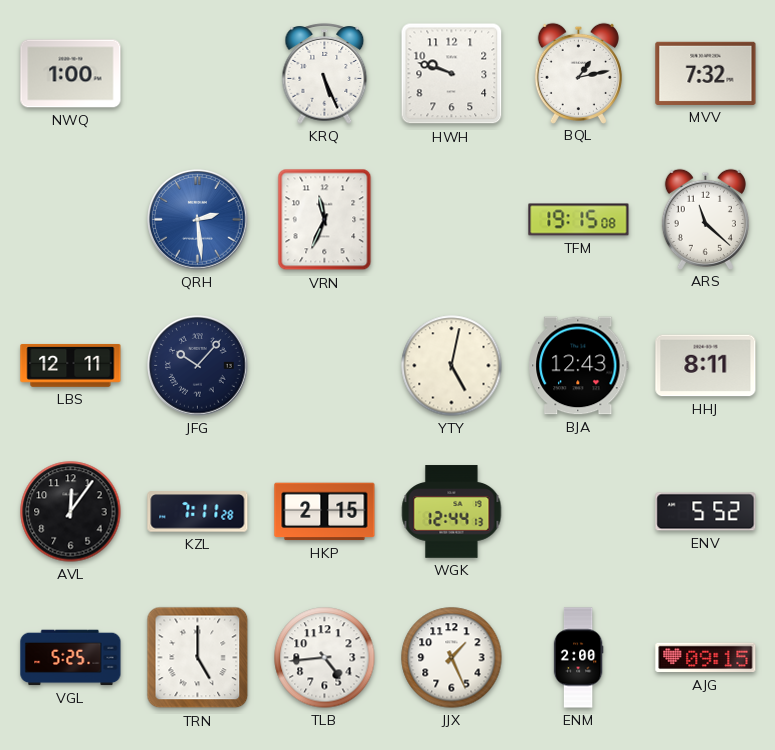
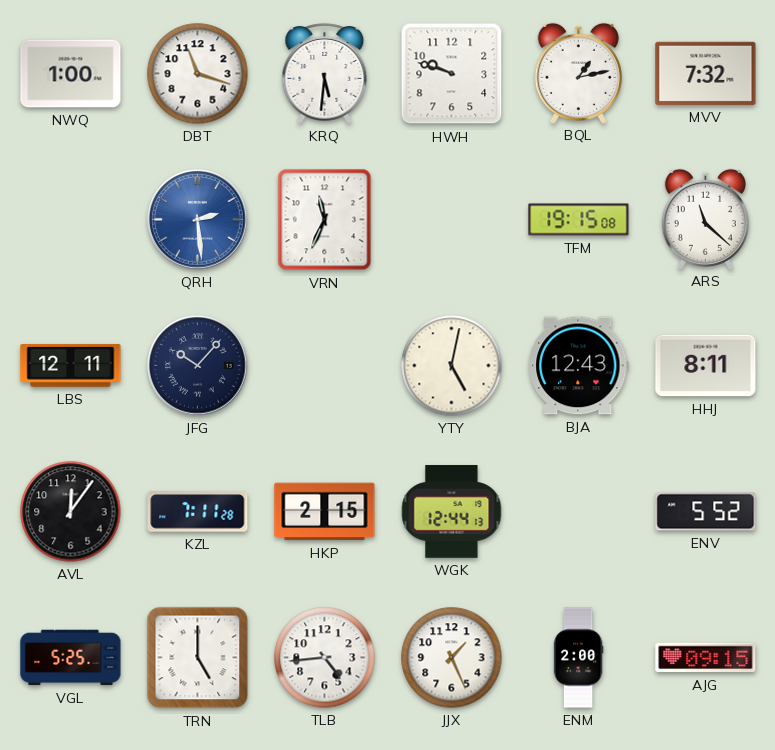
DBT: none -> 11:18 (198, 74)
KRQ: 5:26 -> 5:31 (325, 74)
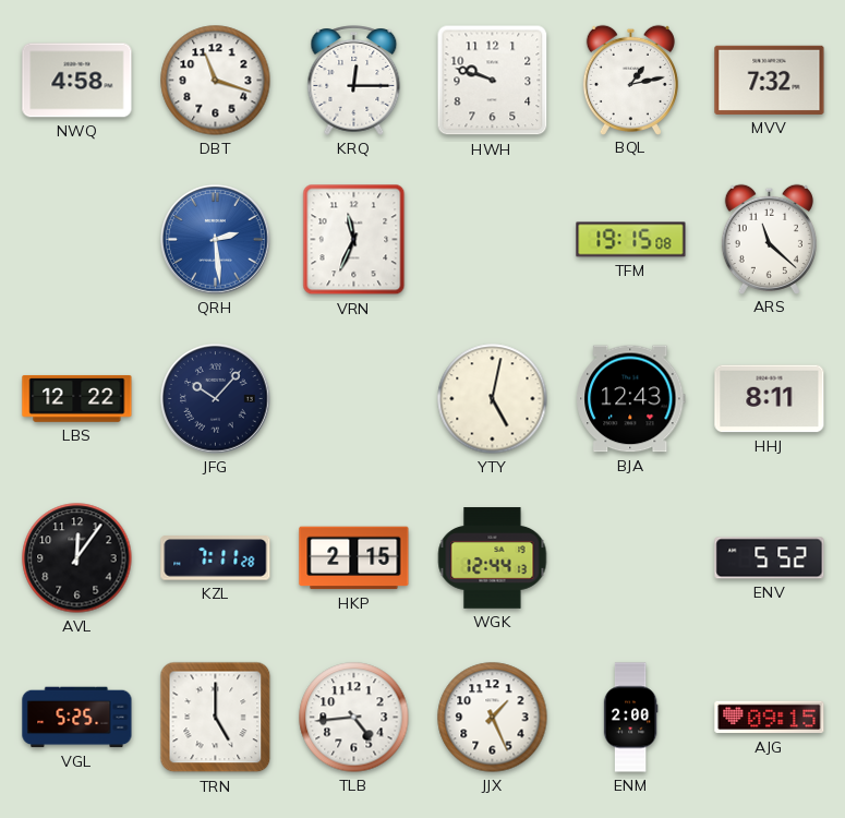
NWQ: 1:00 -> 4:58 (77, 81)
KRQ: 5:31 -> 12:15 (354, 81)
LBS: 12:11 -> 12:22 (77, 398)
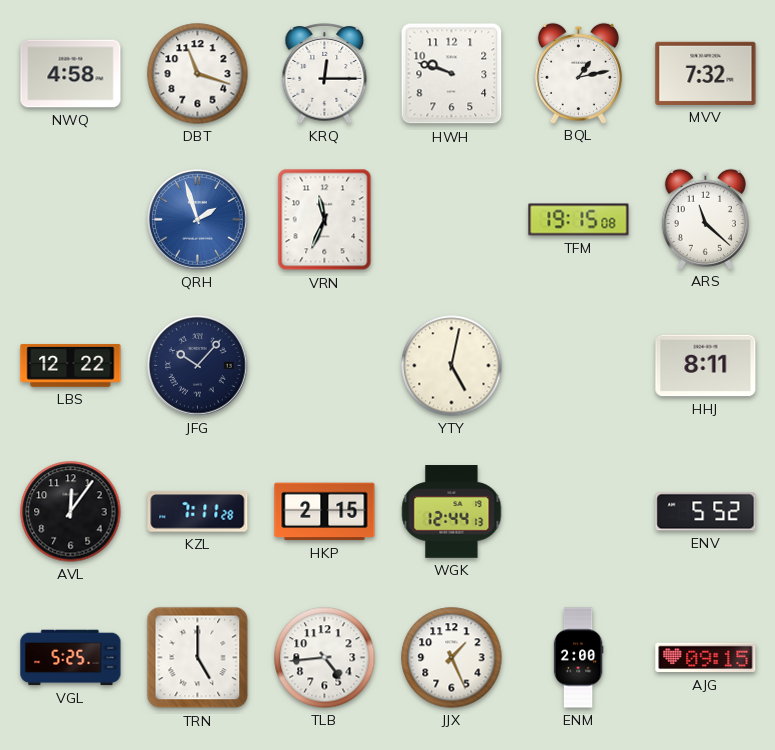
QRH: 2:29 -> 1:57 (198, 220)
BJA: 12:43 -> none (631, 399)
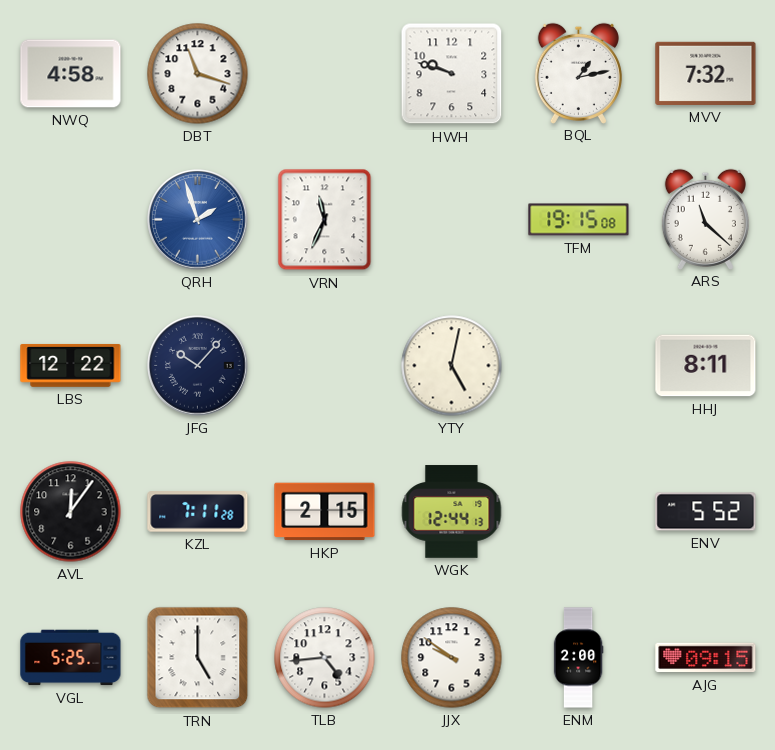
KRQ: 12:15 -> none (325, 74)
JJX: 1:26 -> 9:51 (452, 658)
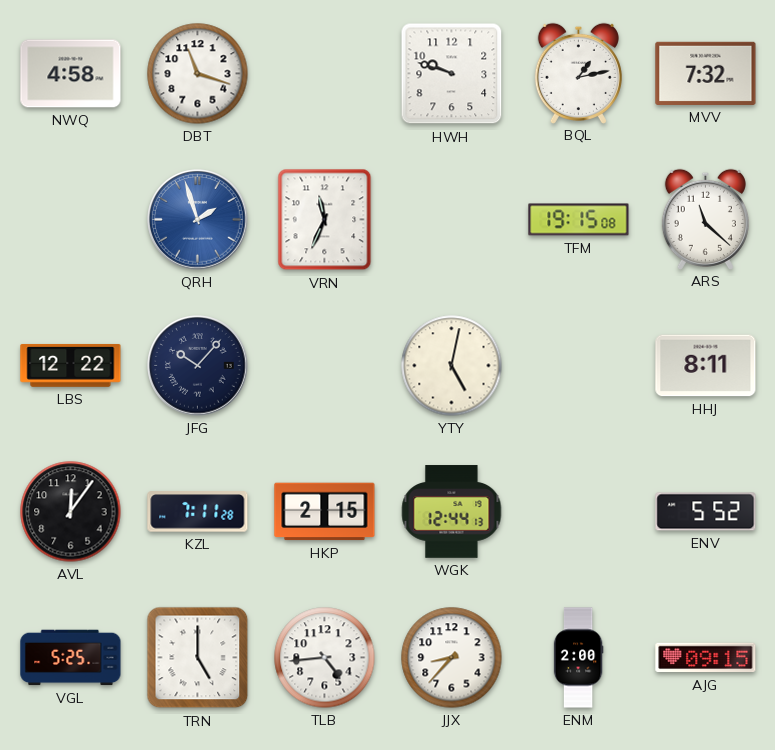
JJX: 9:51 -> 8:37 (452, 658)
